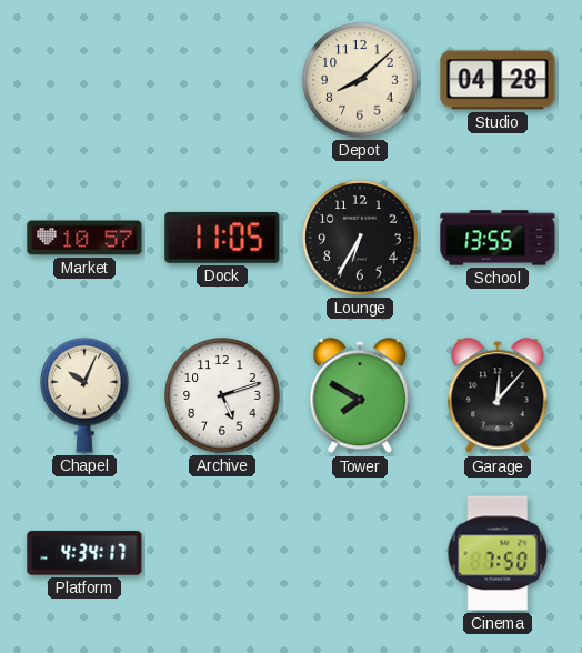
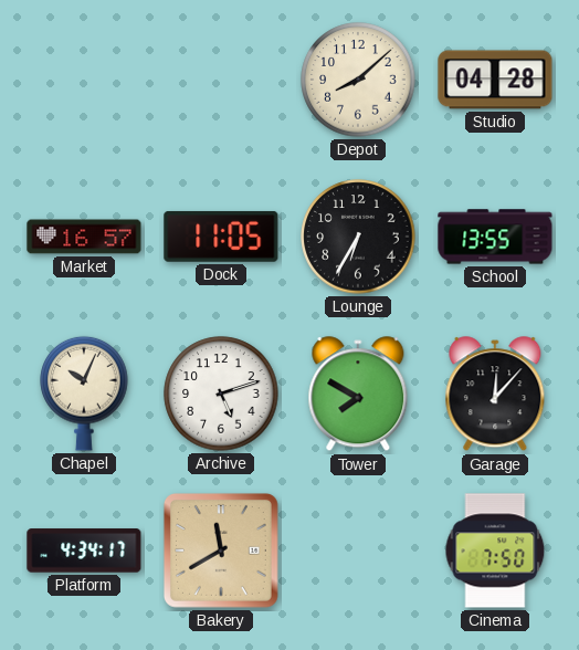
Market: 10:57 -> 16:57 (84, 237)
Bakery: none -> 11:40 (221, 551)
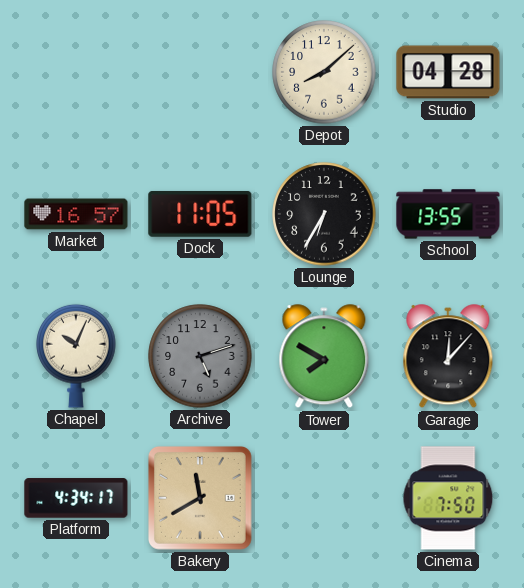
Archive dial: white -> grey (200, 356)
